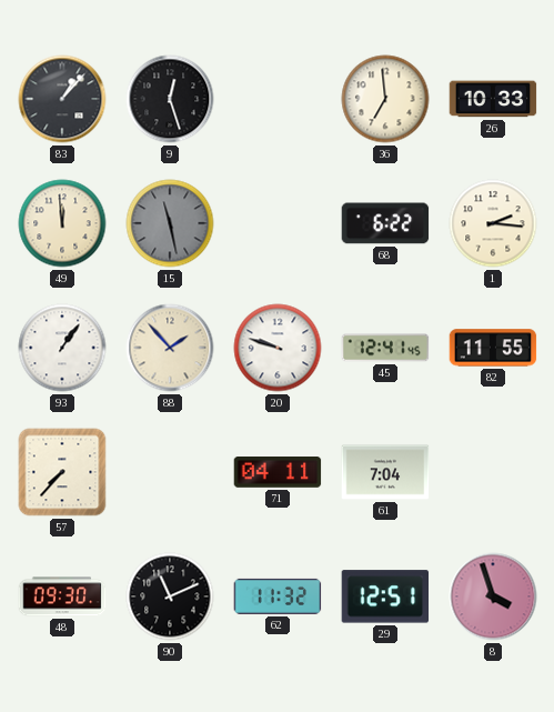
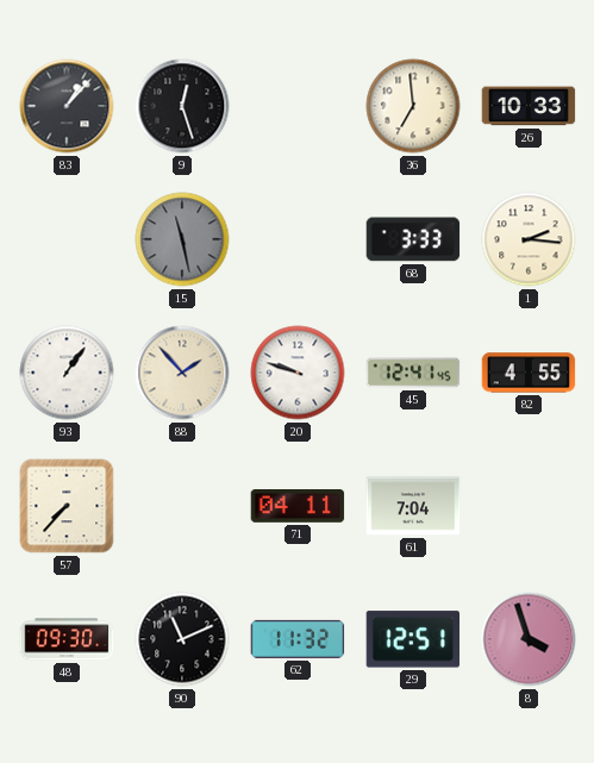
49: 11:59 -> none (62, 223)
68: 6:22 -> 3:33 (413, 239)
82: 11:55 -> 4:55 (529, 373)
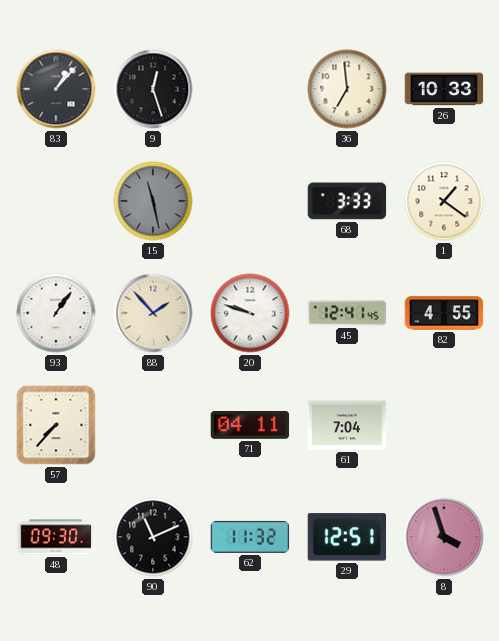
1: 2:16 -> 1:21 (444, 201)
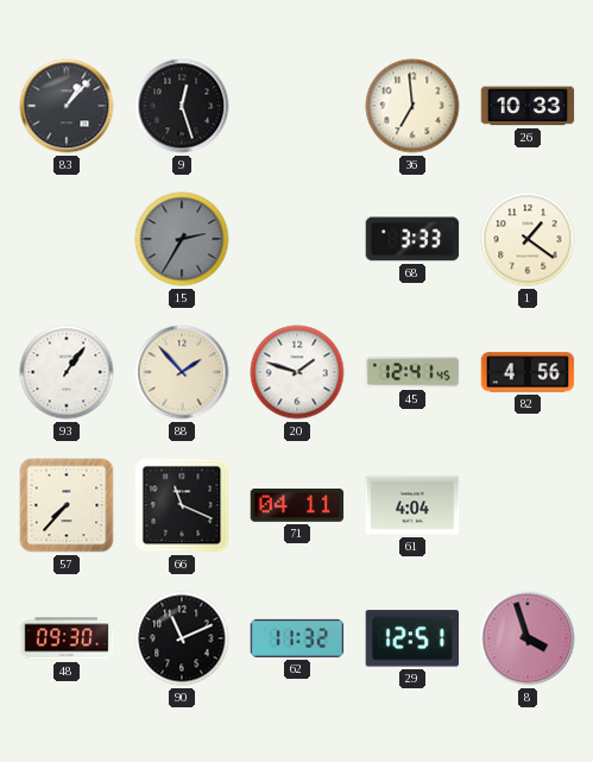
15: 11:28 -> 2:35 (182, 239)
20: 9:48 -> 1:48 (297, 372)
82: 4:55 -> 4:56 (528, 372)
66: none -> 11:19 (182, 505)
61: 7:04 -> 4:04 (412, 505)
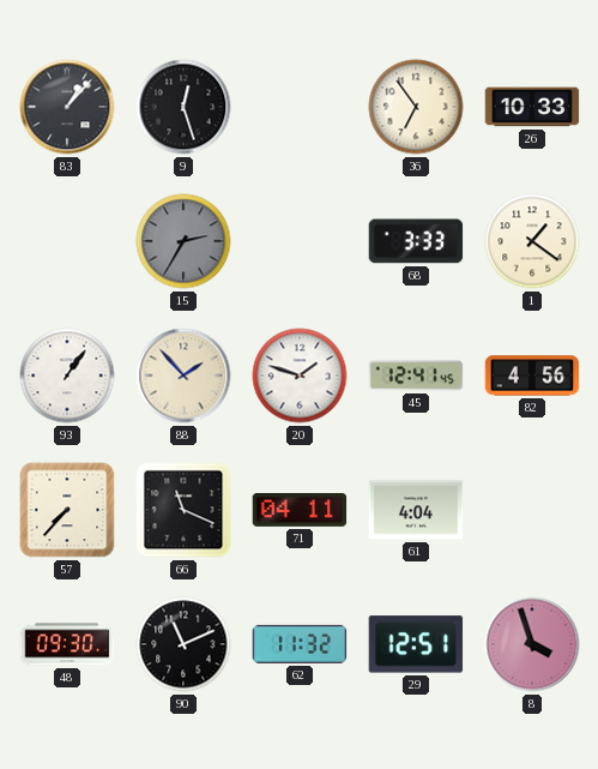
36: 6:59 -> 6:54 (416, 107)
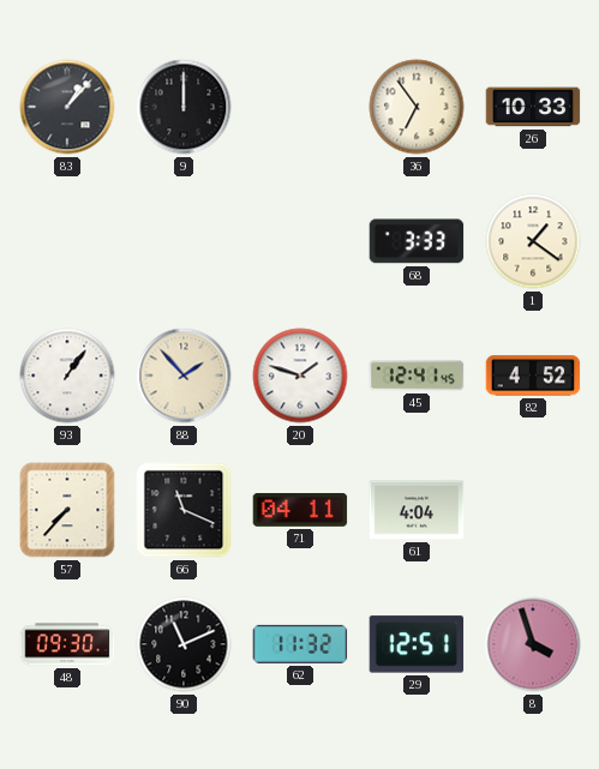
9: 12:27 -> 12:00 (184, 107)
15: 2:35 -> none (183, 241)
82: 4:56 -> 4:52 (533, 376)
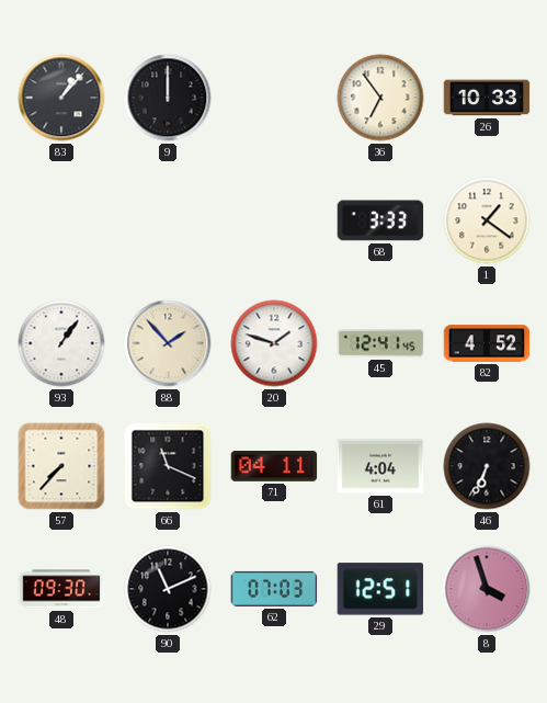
46: none -> 6:34 (487, 466)
62: 11:32 -> 07:03 (274, 589)
